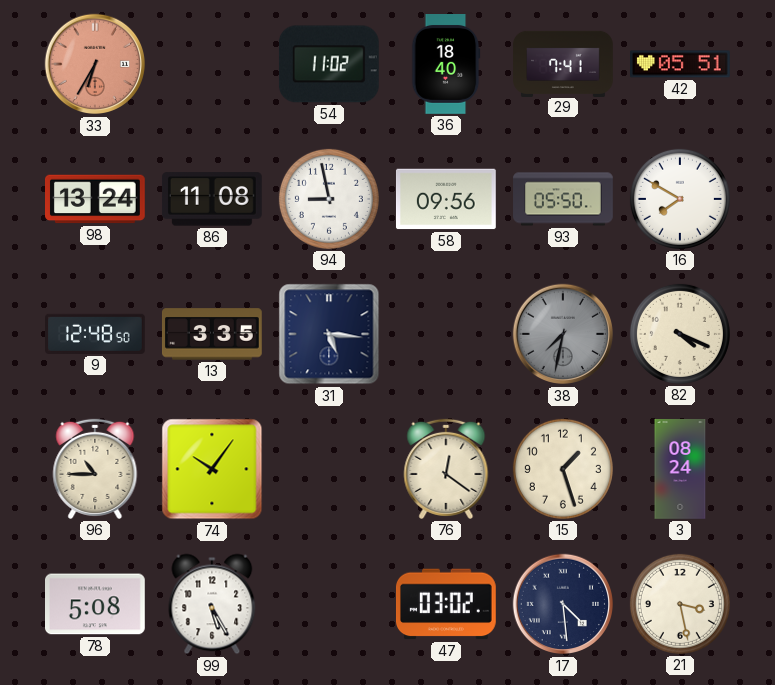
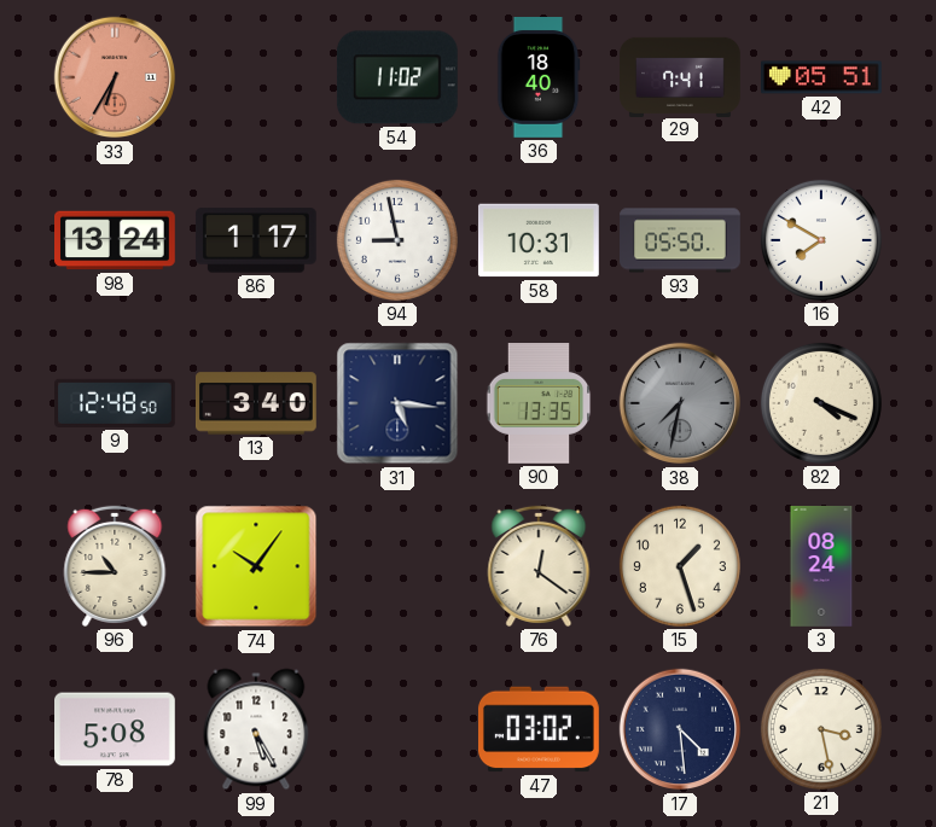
86: 11:08 -> 1:17 (256, 240)
58: 09:56 -> 10:31 (539, 240)
13: 3:35 -> 3:40 (256, 403)
90: none -> 13:35 (539, 404)
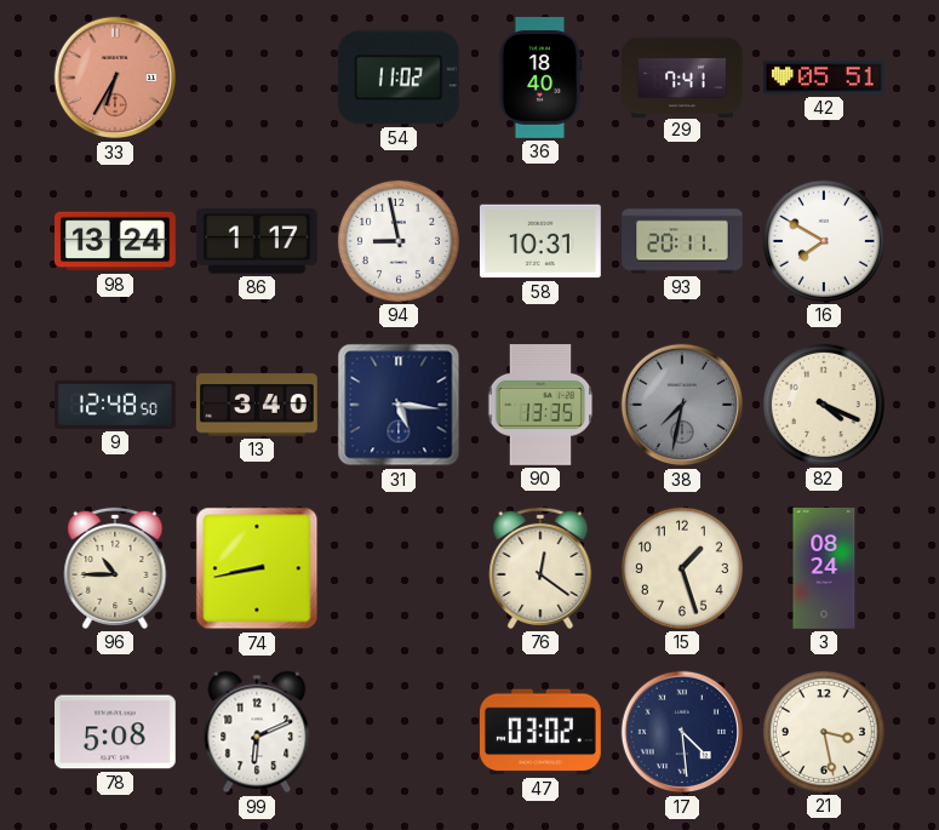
93: 05:50 -> 20:11 (682, 241)
74: 10:06 -> 8:43 (257, 568)
99: 5:25 -> 6:11 (257, 732)
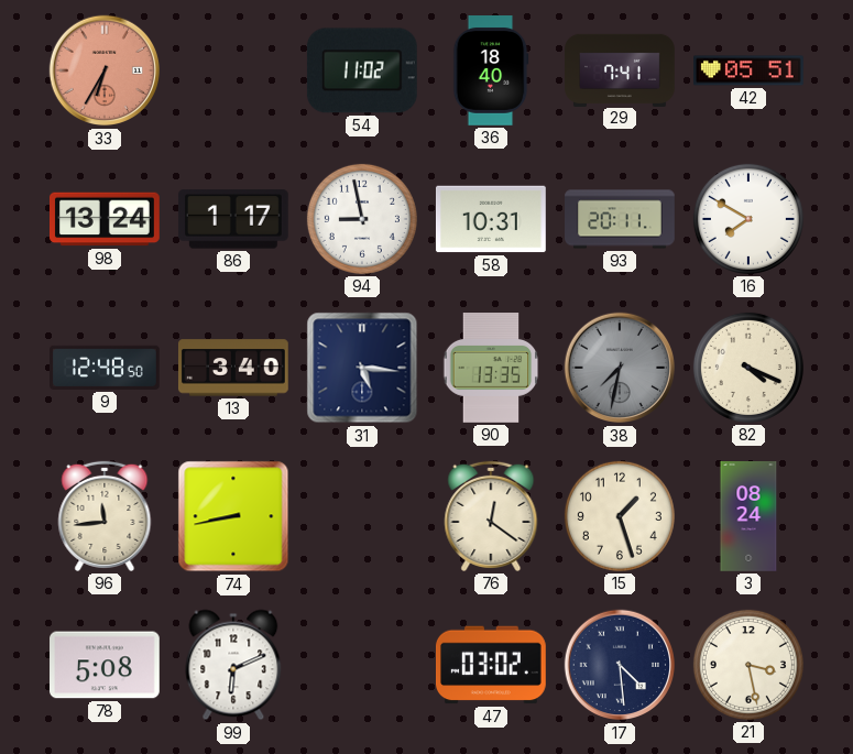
96: 10:45 -> 11:44 (105, 516)
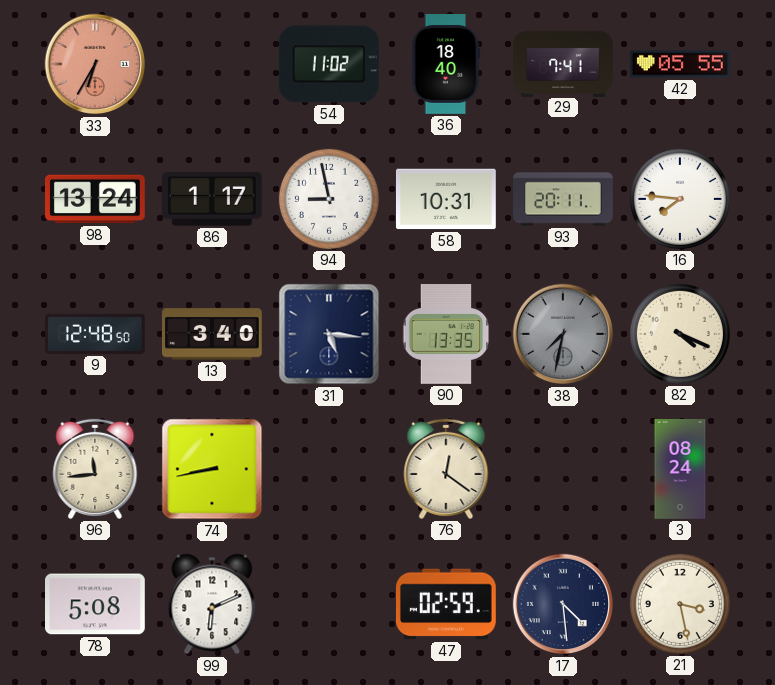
42: 05:51 -> 05:55 (681, 64)
16: 7:50 -> 7:46 (680, 199)
15: 1:27 -> none (620, 516)
47: 03:02 -> 02:59 (446, 604)
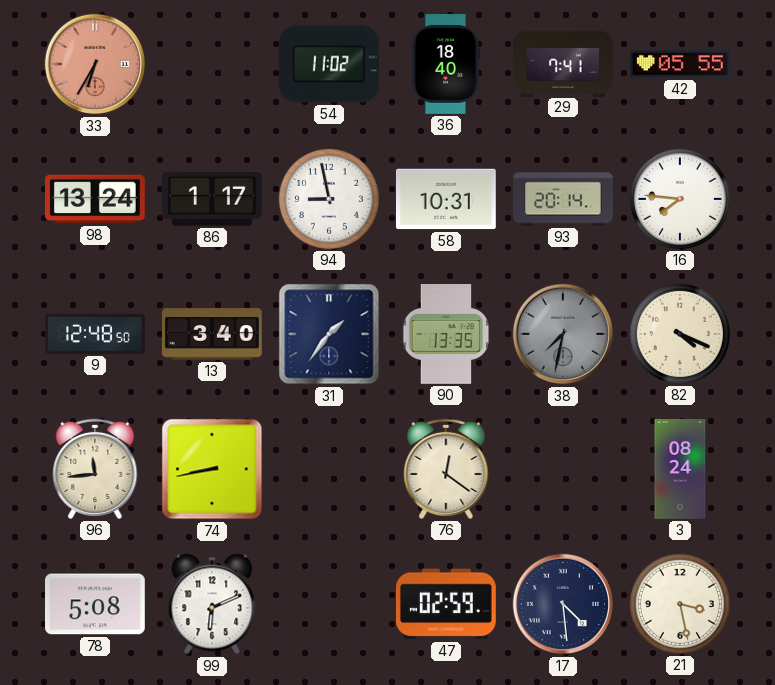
93: 20:11 -> 20:14 (563, 199)
31: 5:16 -> 1:36 (329, 334)
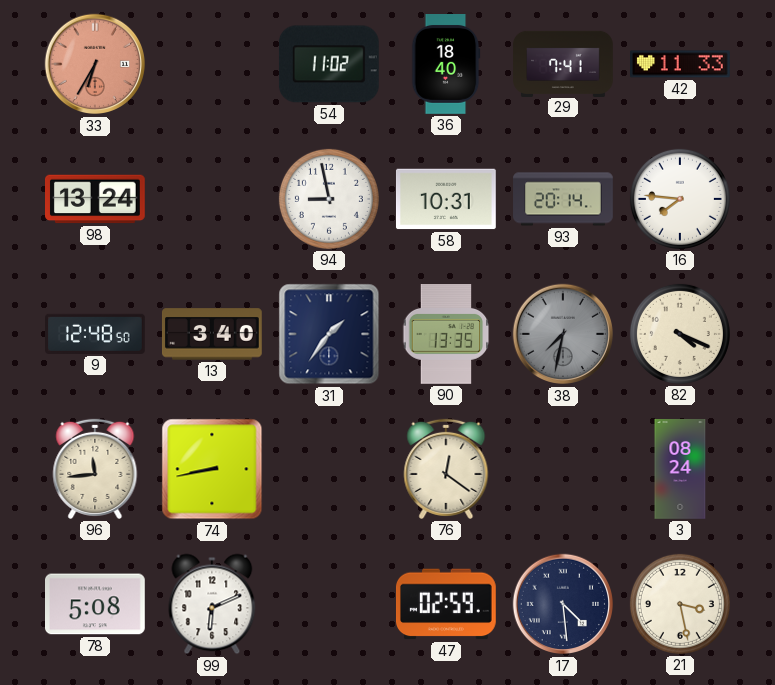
42: 05:55 -> 11:33 (681, 64)
86: 1:17 -> none (212, 199)
